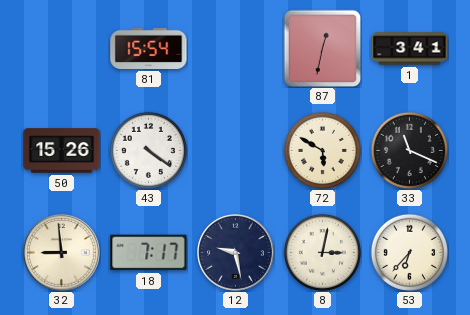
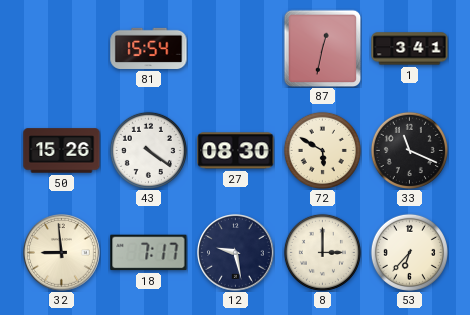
27: none -> 08:30 (236, 151)
8: 3:02 -> 3:00 (322, 252)
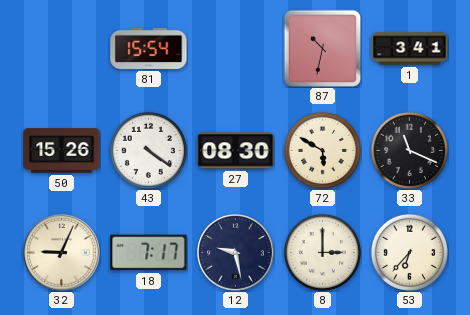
87: 12:32 -> 10:32 (322, 48)
32: 8:59 -> 9:04 (62, 253)
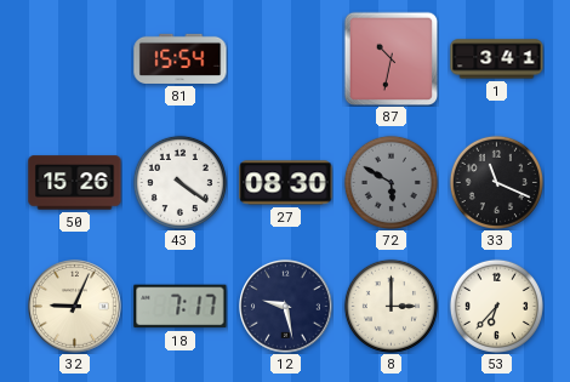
72 dial: cream -> grey (391, 182)
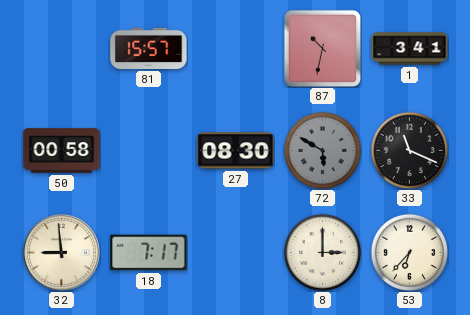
81: 15:54 -> 15:57 (149, 48)
50: 15:26 -> 00:58 (62, 151)
43: 4:21 -> none (179, 182)
32: 9:04 -> 8:59 (62, 253)
12: 9:28 -> none (286, 307)
